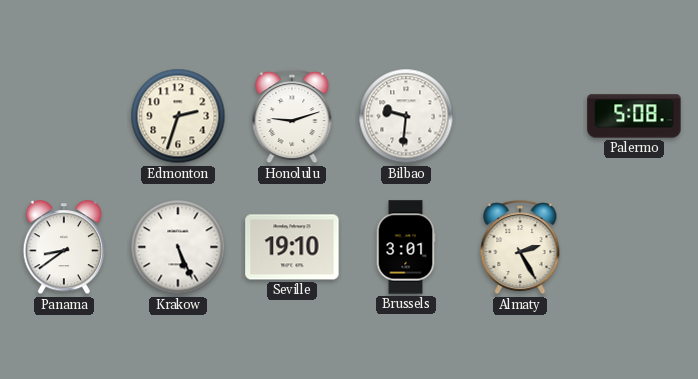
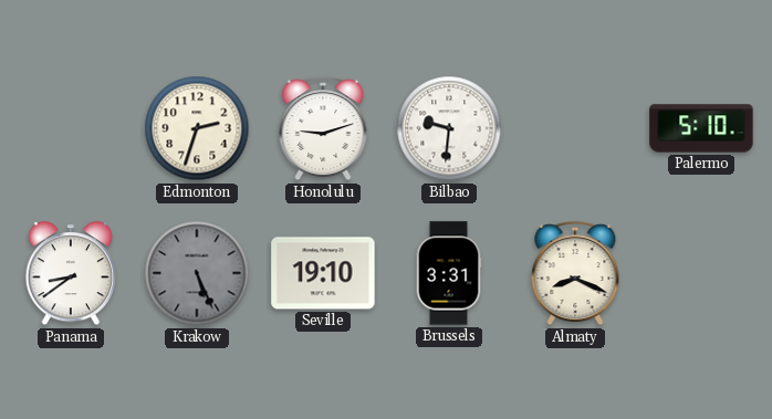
Palermo: 5:08 -> 5:10 (701, 128)
Krakow dial: white -> grey (197, 273)
Brussels: 3:01 -> 3:31 (449, 273)
Almaty: 2:25 -> 8:19 (575, 274)
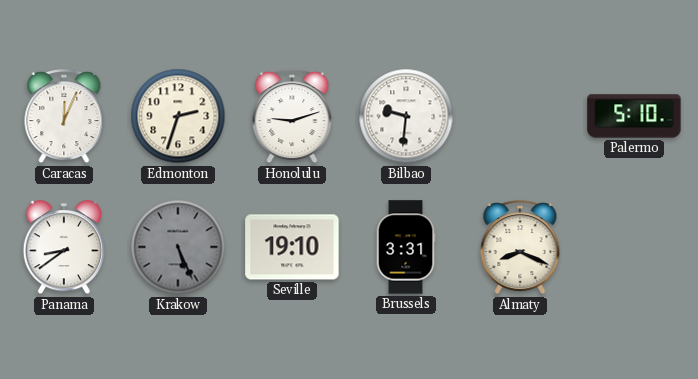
Caracas: none -> 12:04 (64, 117)
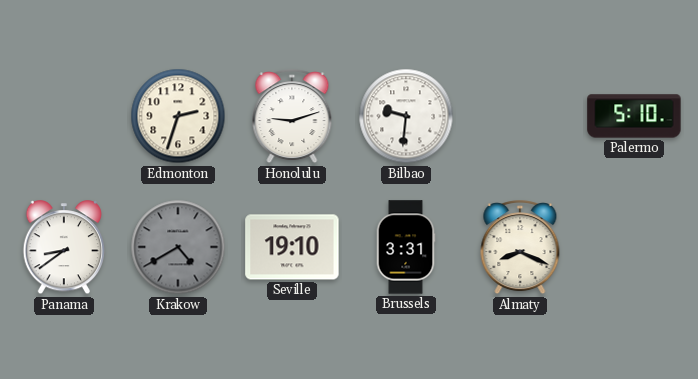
Caracas: 12:04 -> none (64, 117)
Krakow: 5:26 -> 4:40 (178, 247)
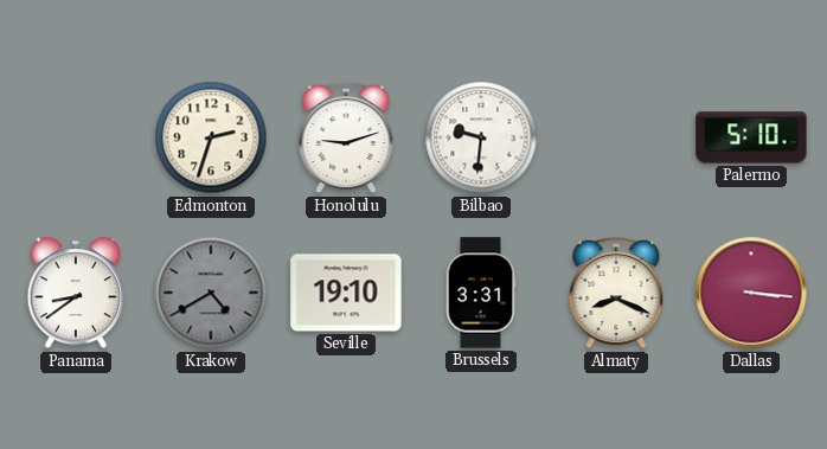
Dallas: none -> 3:16 (751, 293)
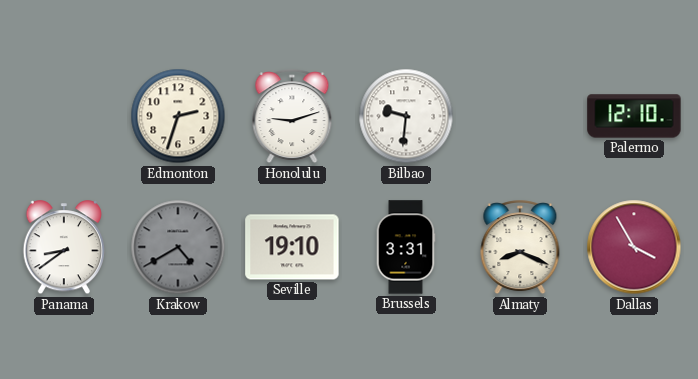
Palermo: 5:10 -> 12:10 (634, 116)
Dallas: 3:16 -> 3:55 (634, 247)
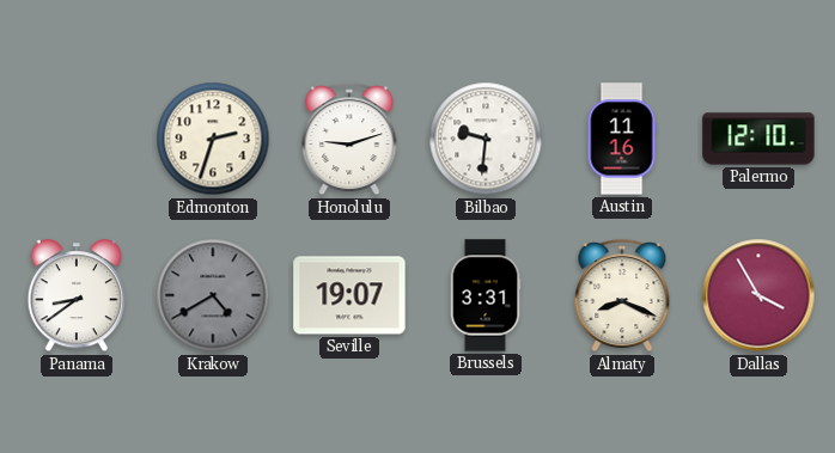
Austin: none -> 11:16 (622, 139)
Seville: 19:10 -> 19:07 (349, 295)
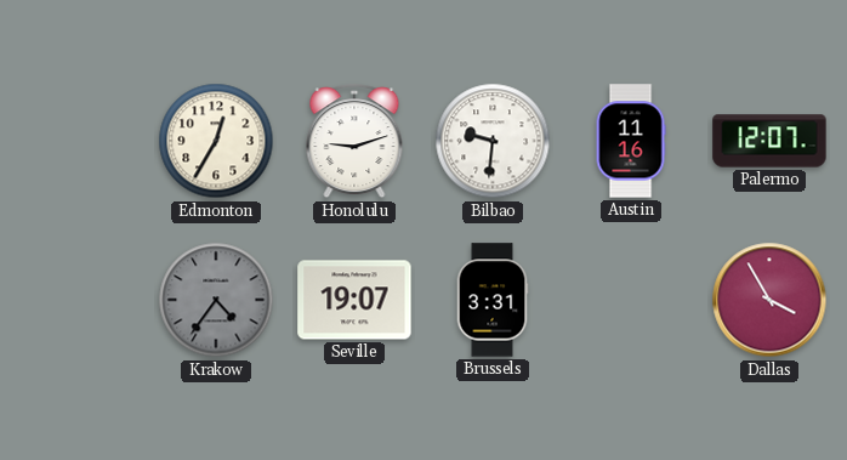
Edmonton: 2:33 -> 12:35 (216, 141)
Palermo: 12:10 -> 12:07 (769, 141)
Panama: 8:39 -> none (77, 296)
Krakow: 4:40 -> 4:36 (216, 300)
Almaty: 8:19 -> none (622, 296)
